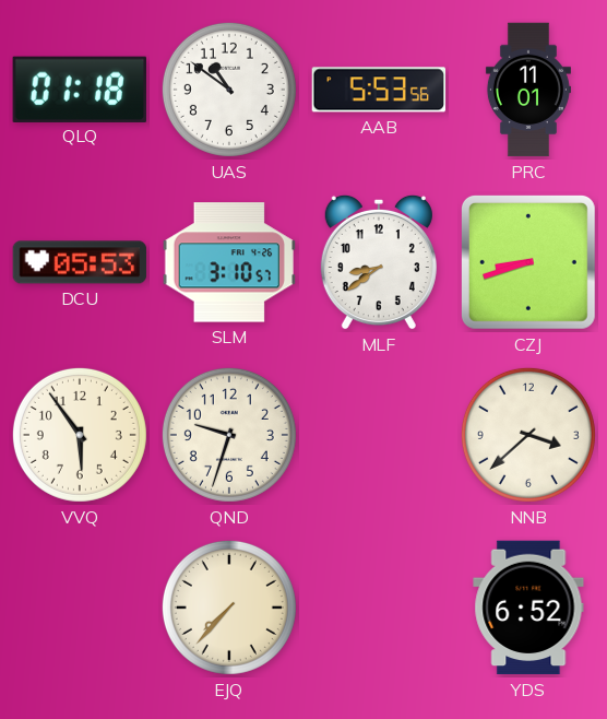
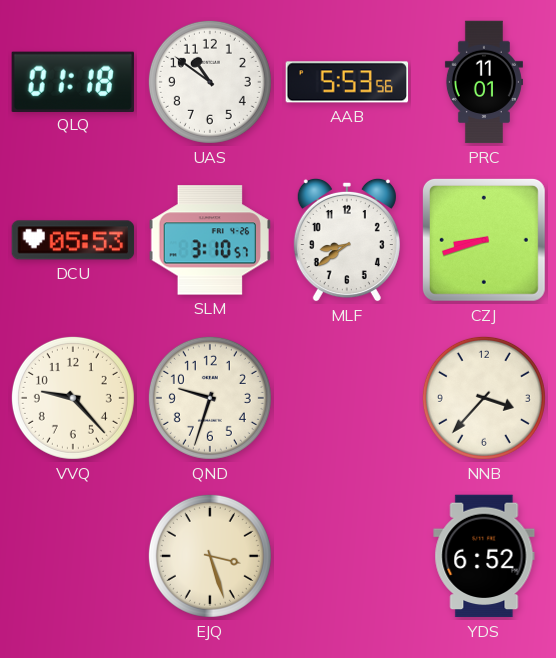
VVQ: 5:54 -> 9:23 (73, 398)
NNB: 3:38 -> 3:37 (484, 398)
EJQ: 7:37 -> 3:27 (210, 556)
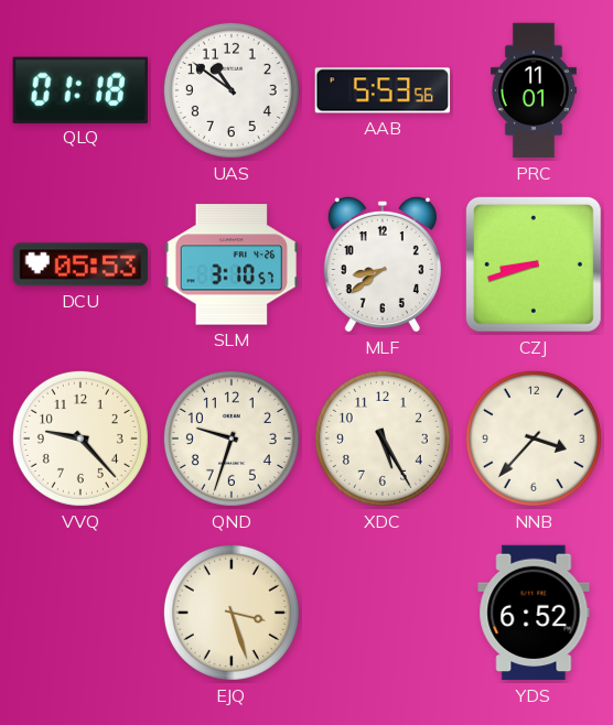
XDC: none -> 5:25 (383, 439)
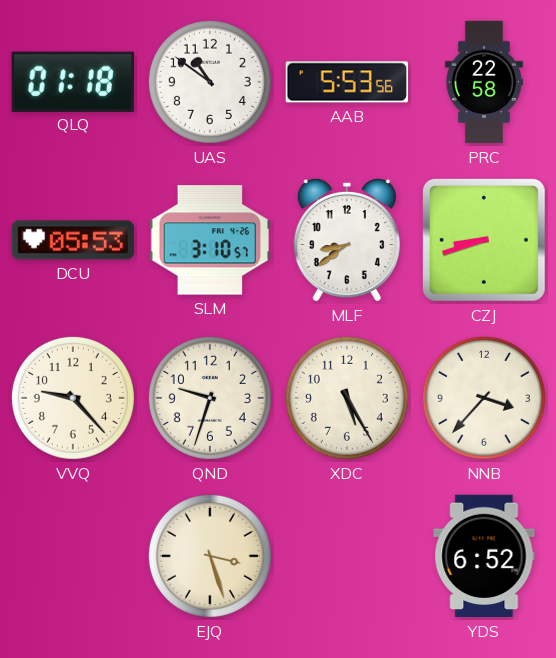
PRC: 11:01 -> 22:58 (484, 82)
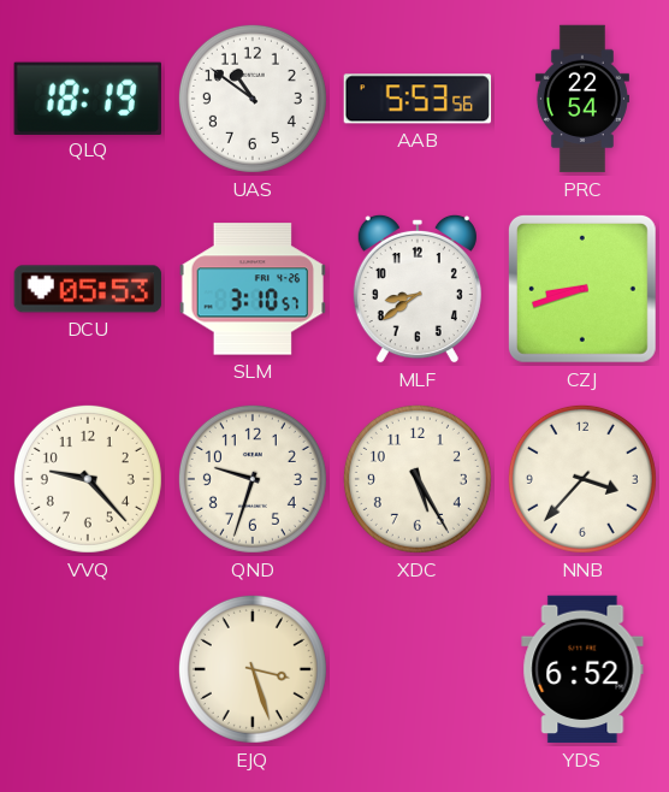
QLQ: 01:18 -> 18:19 (88, 97)
PRC: 22:58 -> 22:54 (582, 99)
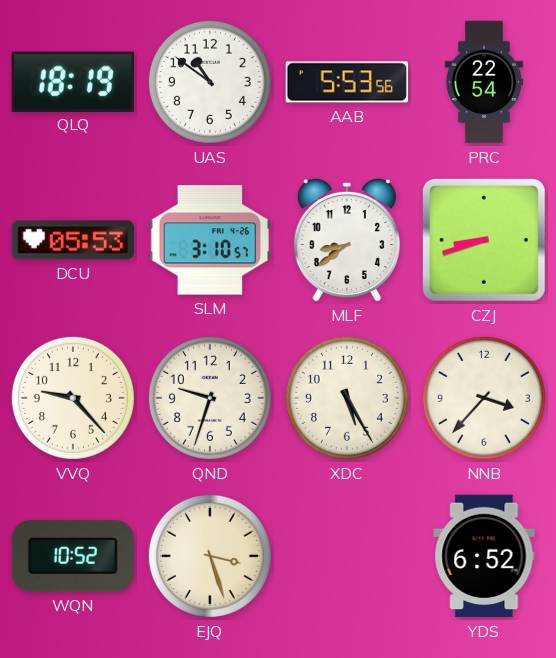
WQN: none -> 10:52 (73, 556)
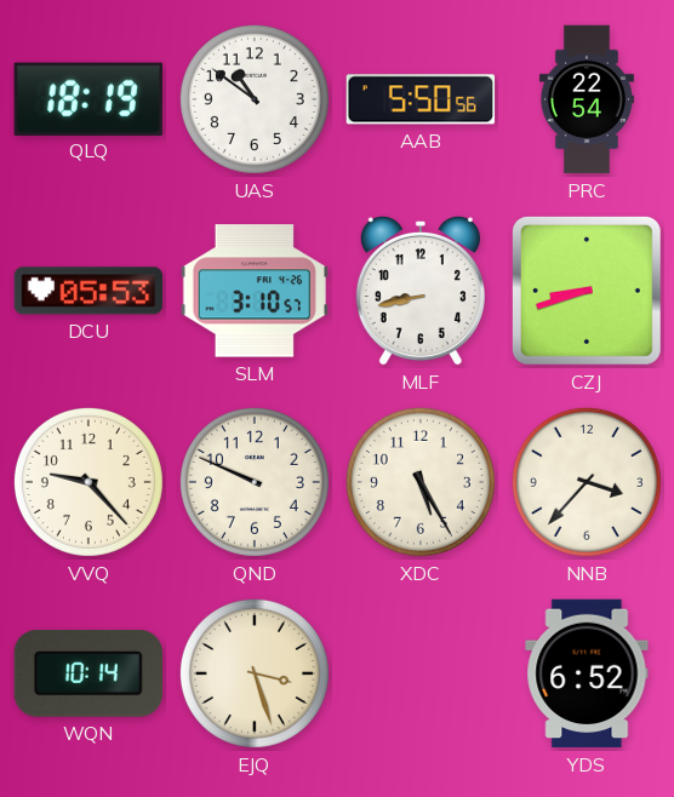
AAB: 5:53 -> 5:50 (421, 99)
MLF: 8:39 -> 8:43 (421, 291)
QND: 9:33 -> 9:49 (255, 482)
WQN: 10:52 -> 10:14 (88, 673)
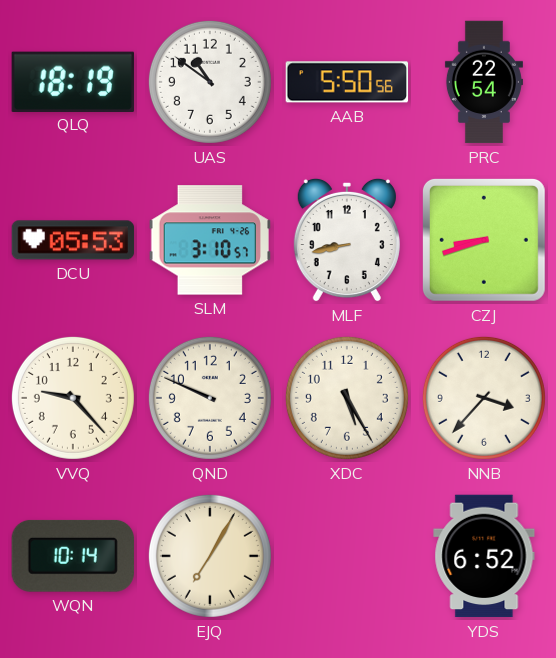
EJQ: 3:27 -> 7:05 (210, 556)
